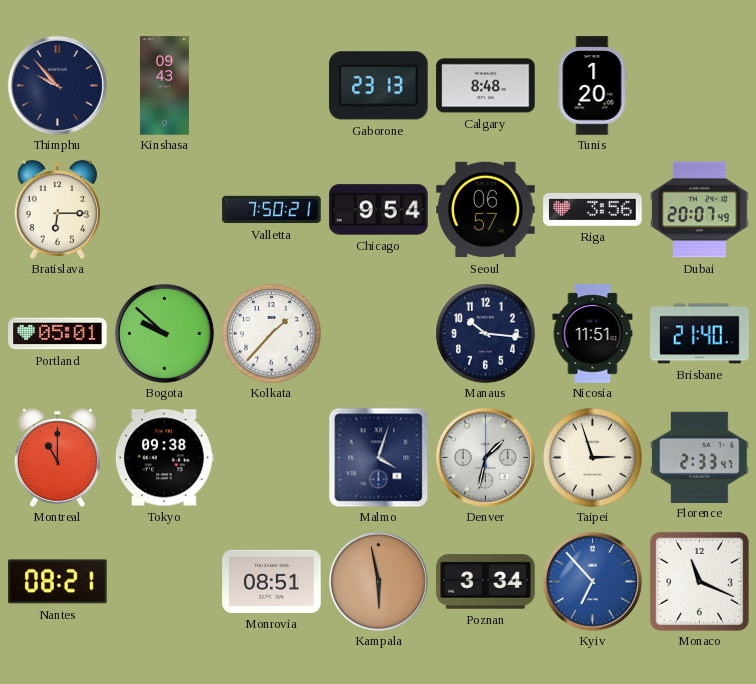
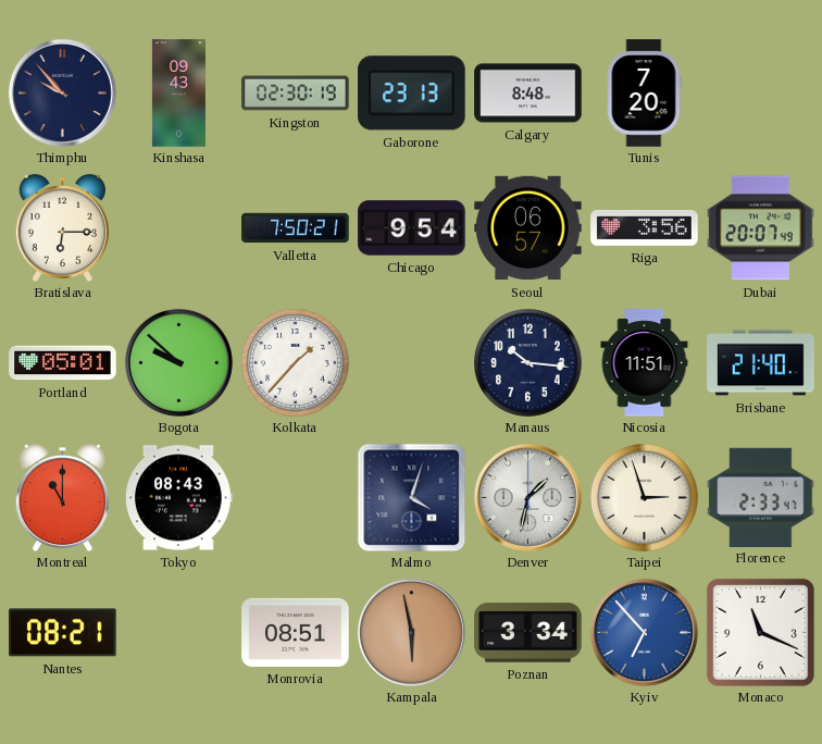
Kingston: none -> 02:30 (296, 94)
Tunis: 1:20 -> 7:20 (644, 94)
Tokyo: 09:38 -> 08:43 (179, 498)
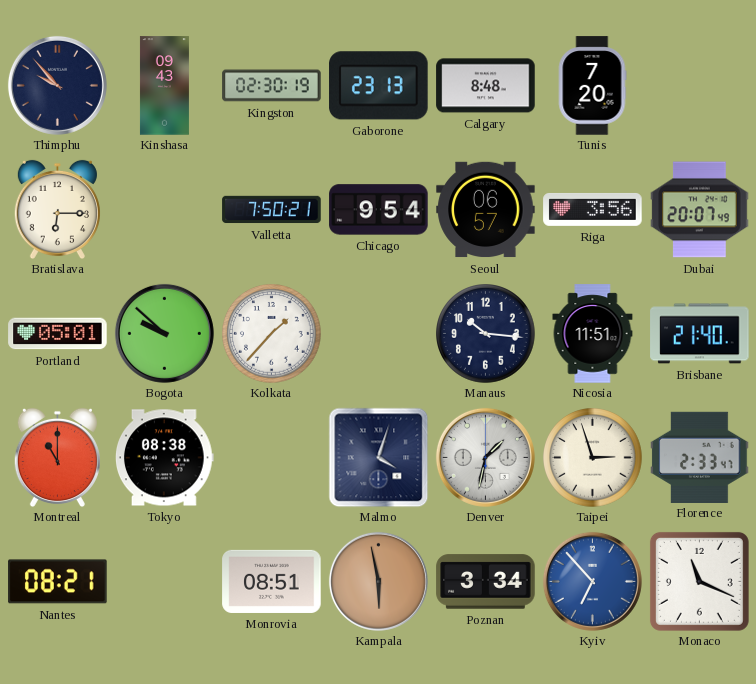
Tokyo: 08:43 -> 08:38 (165, 458)
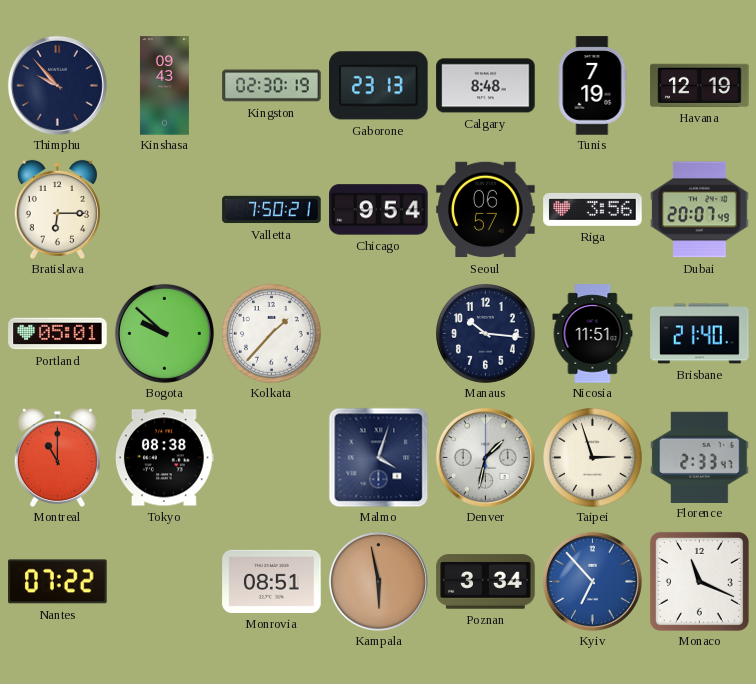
Tunis: 7:20 -> 7:19 (592, 86)
Havana: none -> 12:19 (700, 85)
Nantes: 08:21 -> 07:22 (58, 582)
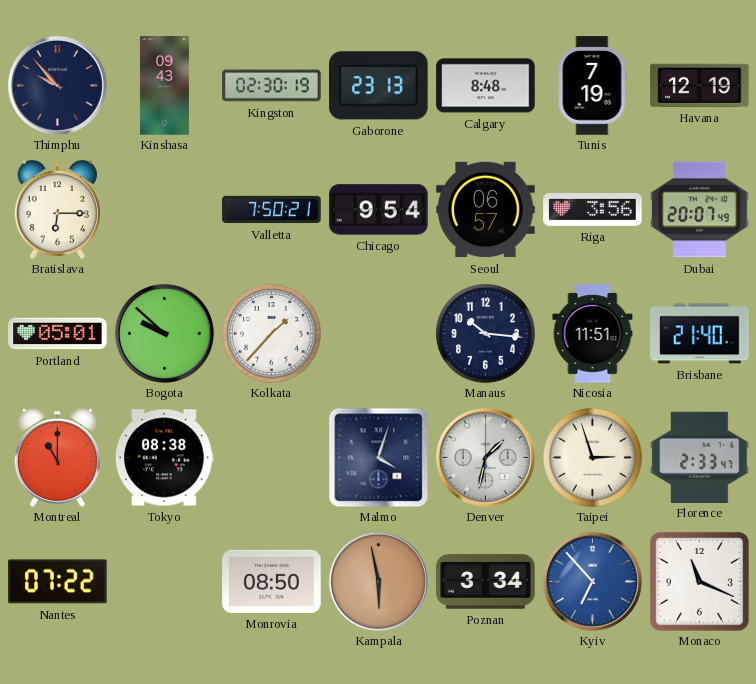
Monrovia: 08:51 -> 08:50 (272, 581)
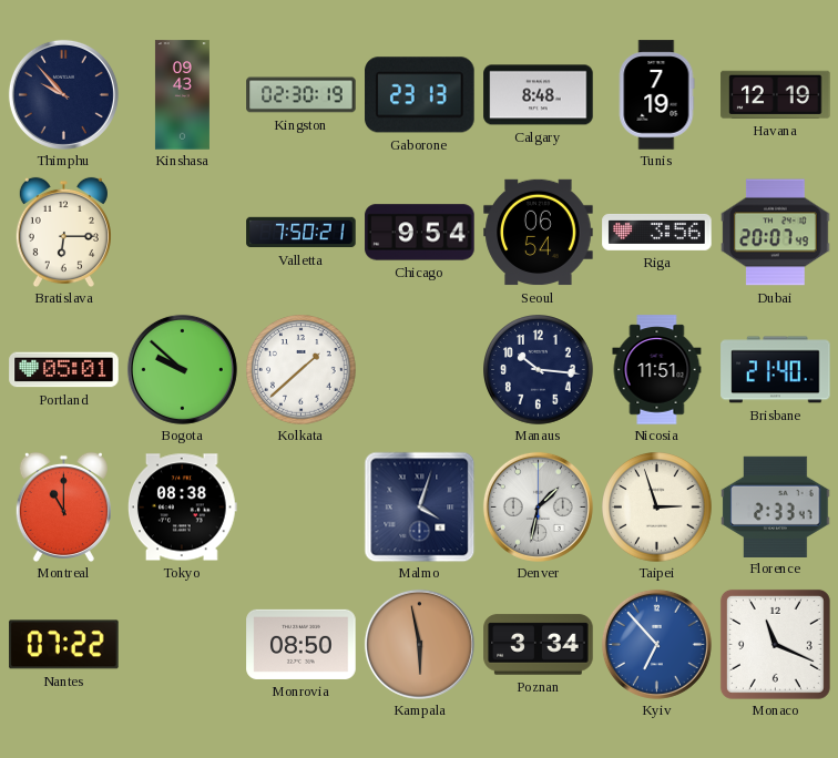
Seoul: 06:57 -> 06:54 (539, 233)
Kolkata: 1:37 -> 1:38 (302, 370)
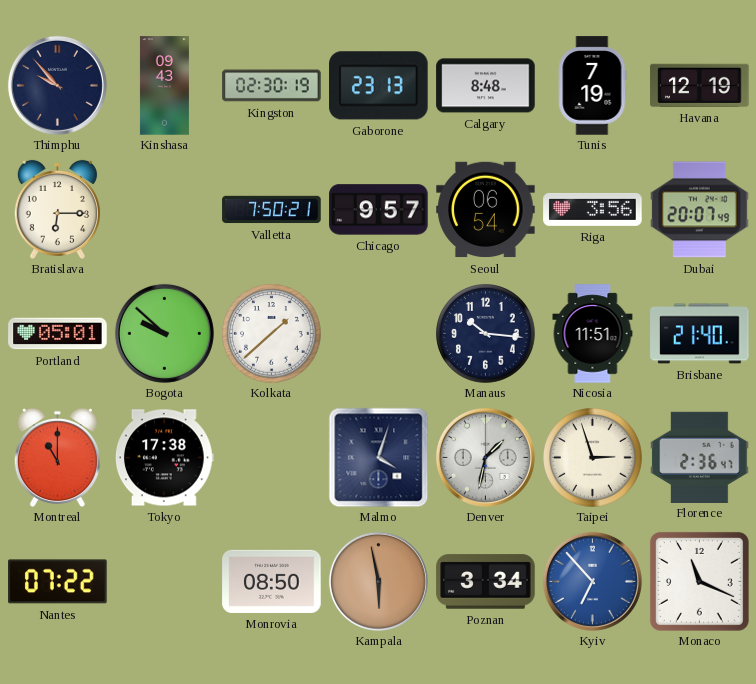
Chicago: 9:54 -> 9:57 (379, 210)
Tokyo: 08:38 -> 17:38 (165, 458)
Florence: 2:33 -> 2:36 (700, 457)
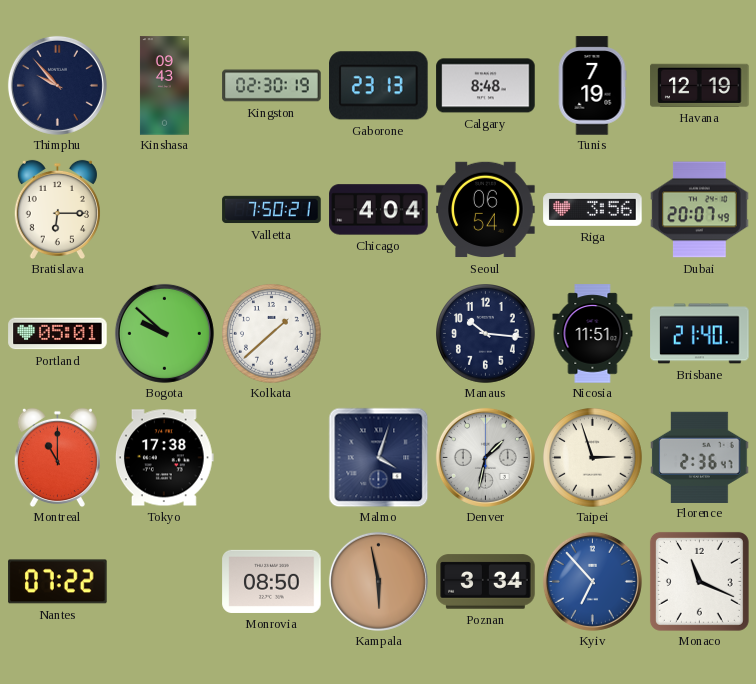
Chicago: 9:57 -> 4:04 (379, 210)
